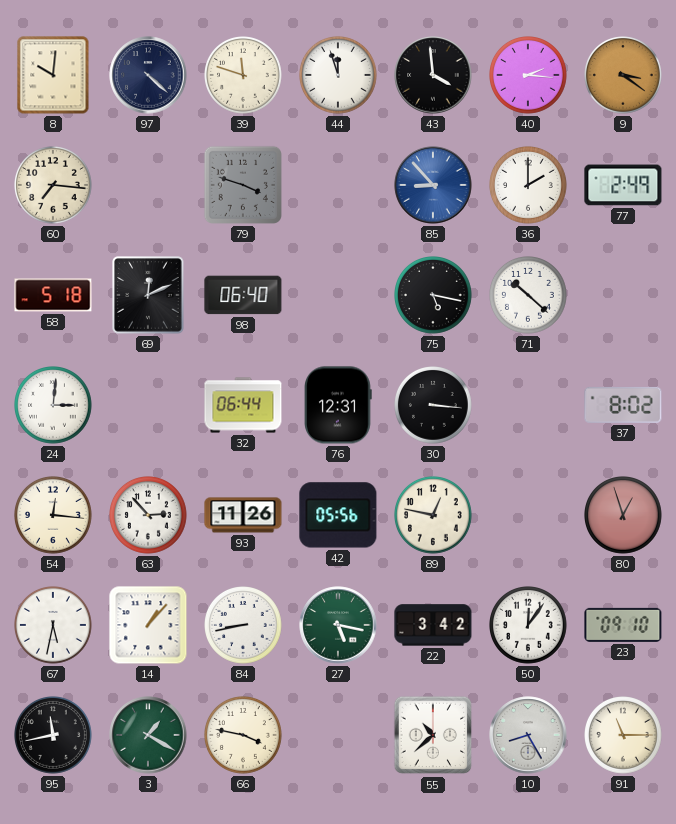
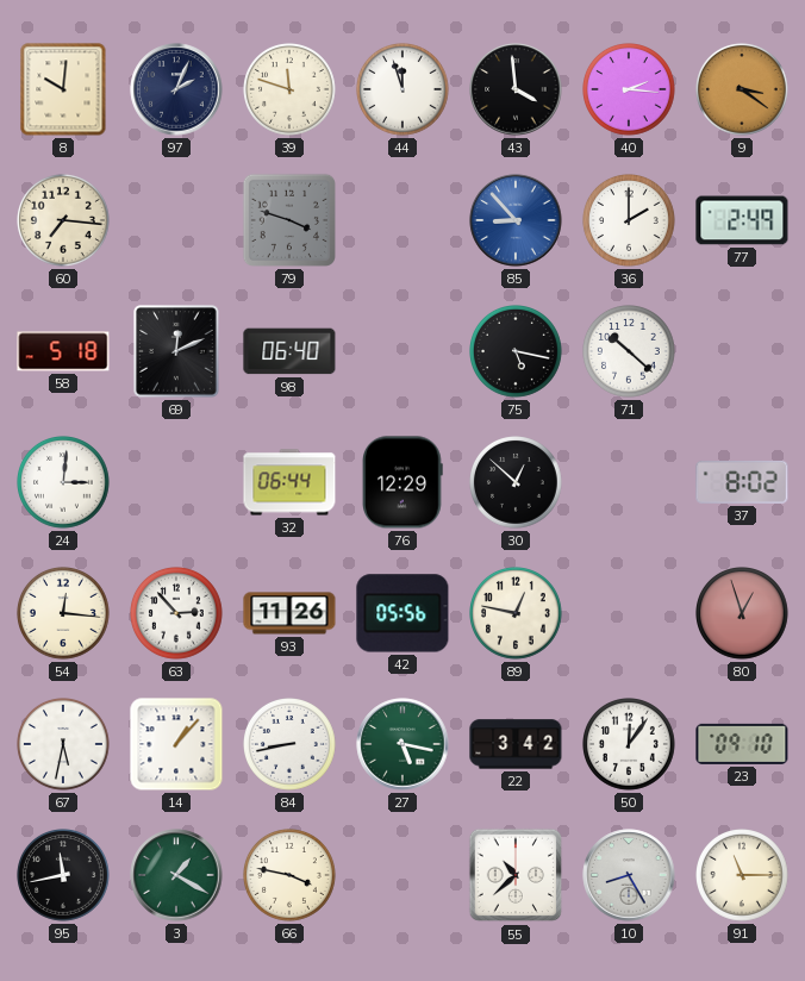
97: 4:22 -> 2:04 (176, 89)
76: 12:31 -> 12:29 (402, 482)
30: 3:16 -> 12:52 (517, 483)
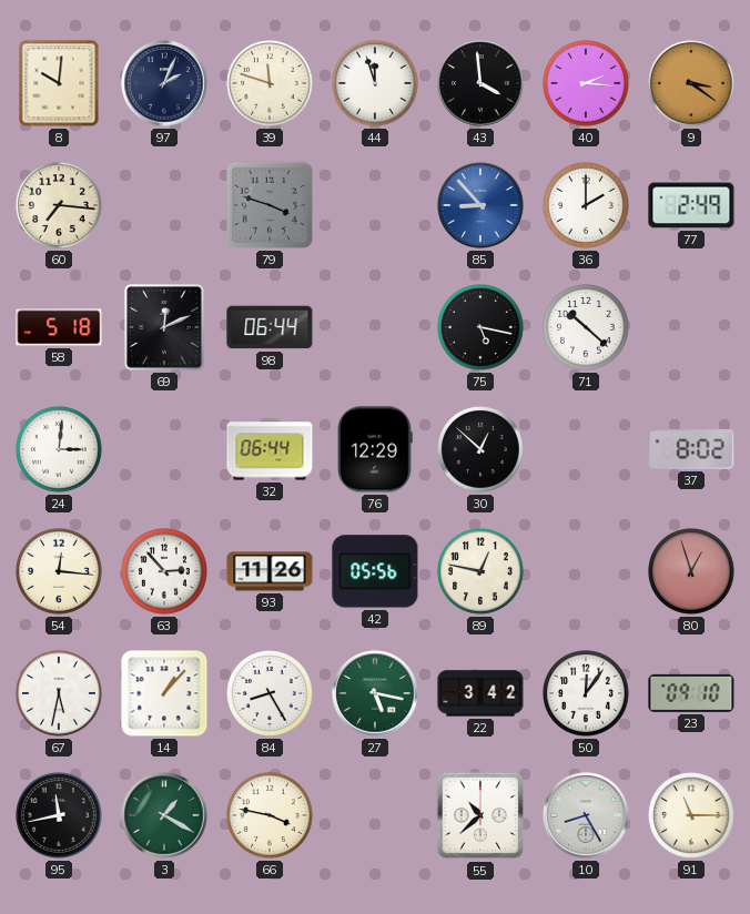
98: 06:40 -> 06:44 (270, 327)
84: 8:43 -> 8:25 (271, 694)
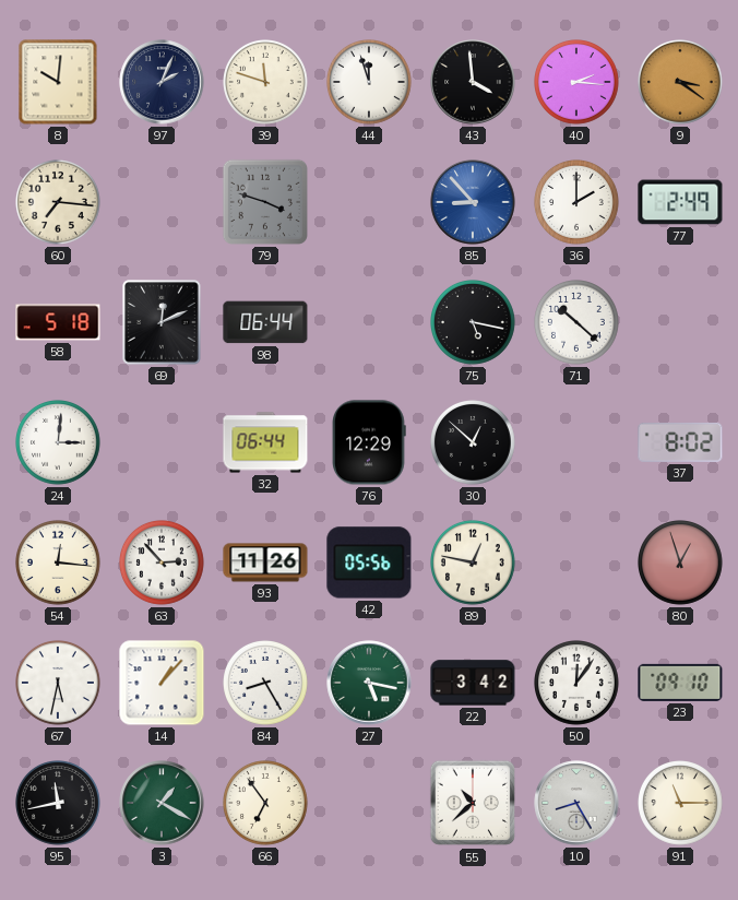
66: 3:47 -> 6:54 (266, 804)
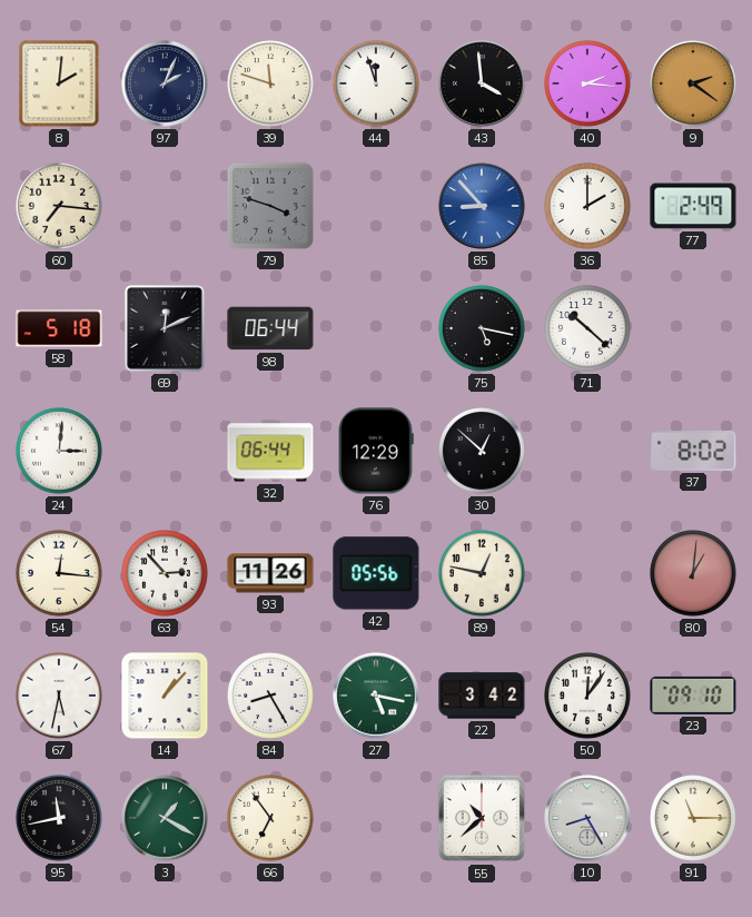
8: 10:01 -> 2:01 (59, 83)
9: 3:21 -> 2:21 (694, 85)
80: 12:57 -> 1:01 (694, 574)
